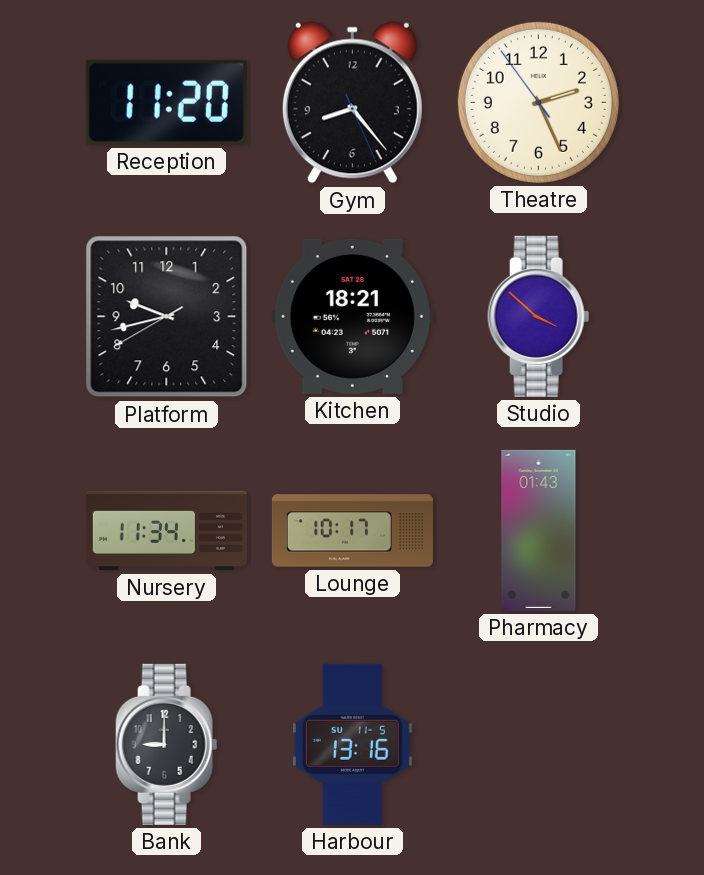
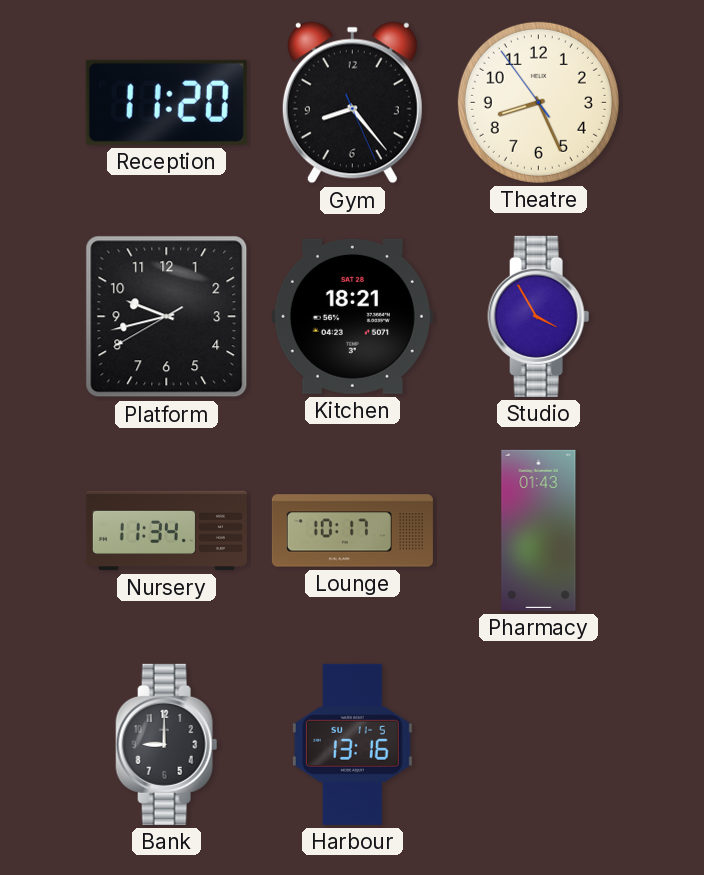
Theatre: 2:25 -> 8:25 (538, 102)
Studio: 3:52 -> 3:55 (539, 316)
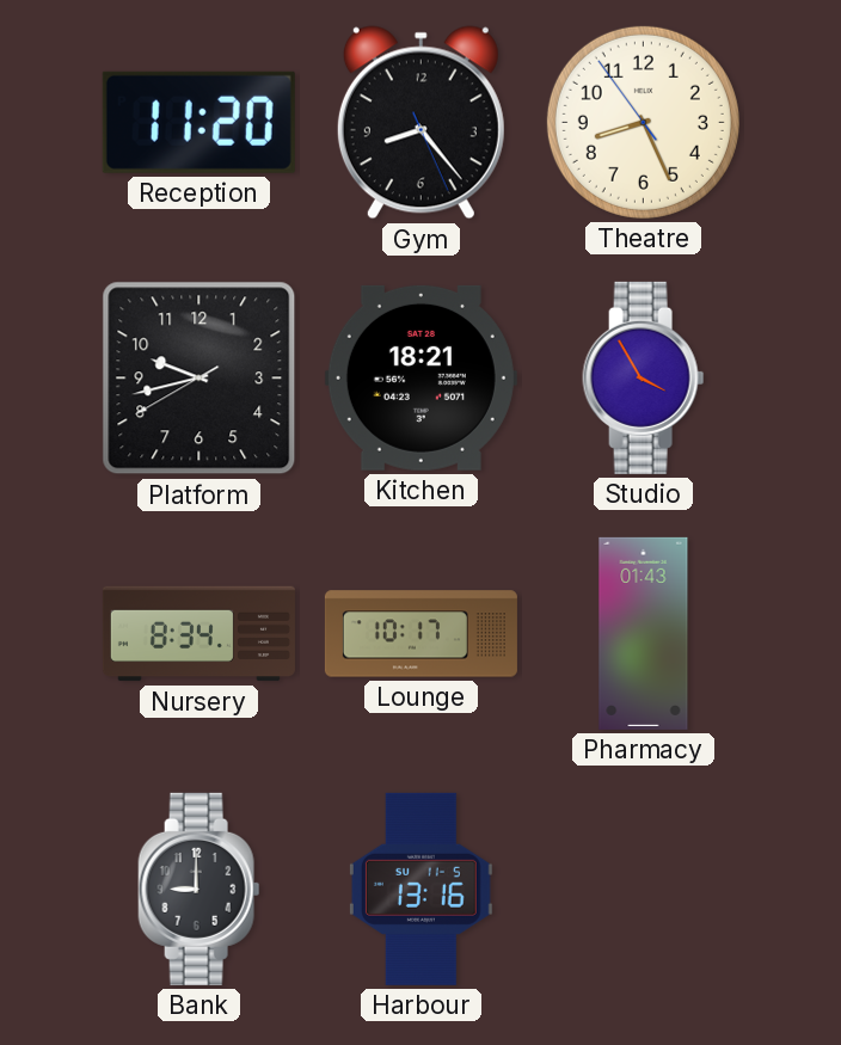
Nursery: 11:34 -> 8:34 (198, 634)
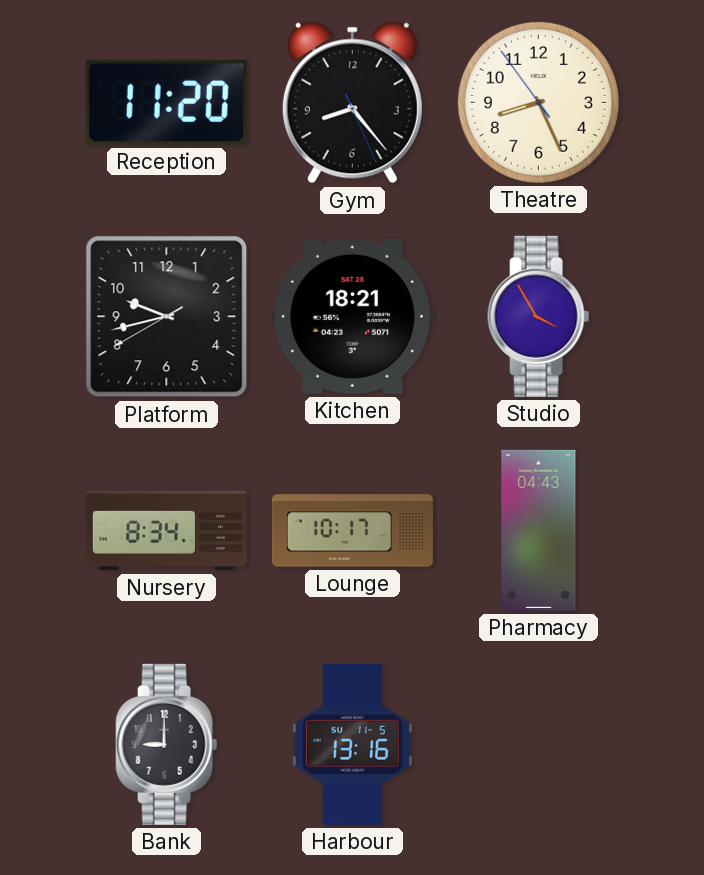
Pharmacy: 01:43 -> 04:43 (539, 530)
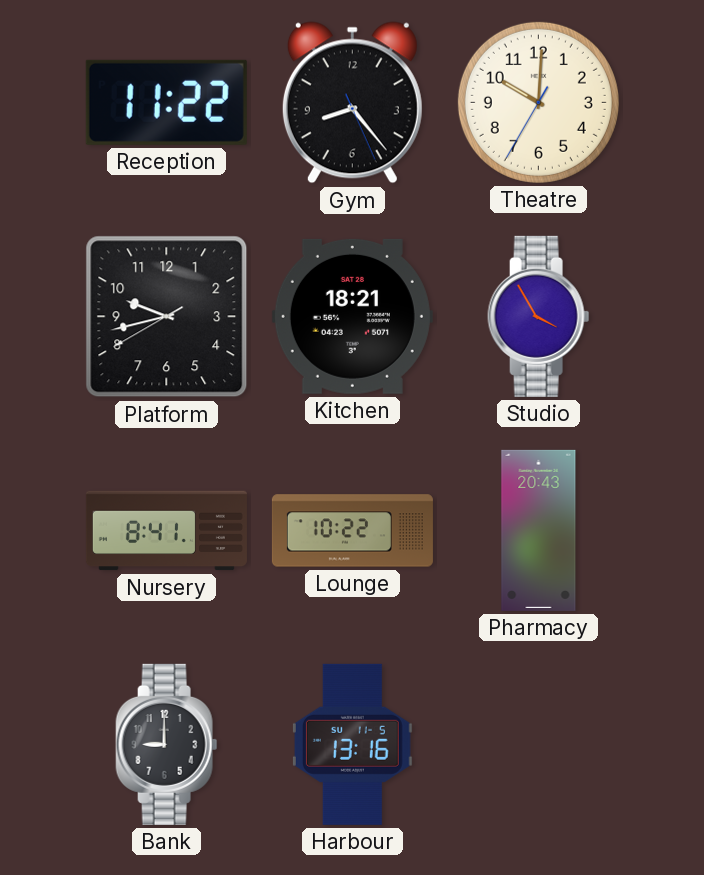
Reception: 11:20 -> 11:22 (166, 102)
Theatre: 8:25 -> 10:00 (538, 102)
Nursery: 8:34 -> 8:41 (166, 531)
Lounge: 10:17 -> 10:22 (352, 531)
Pharmacy: 04:43 -> 20:43 (539, 530)
